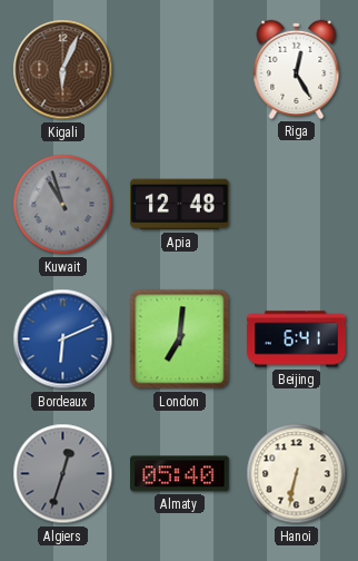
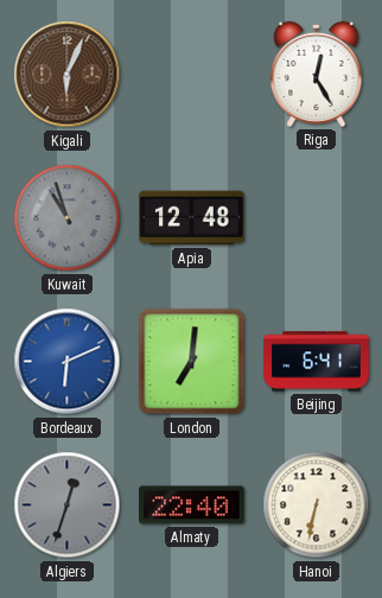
Almaty: 05:40 -> 22:40 (192, 505)
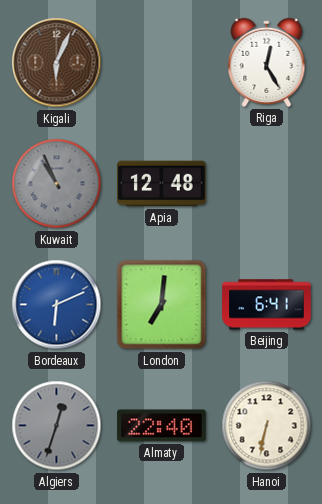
Kuwait: 10:57 -> 10:56 (57, 184)
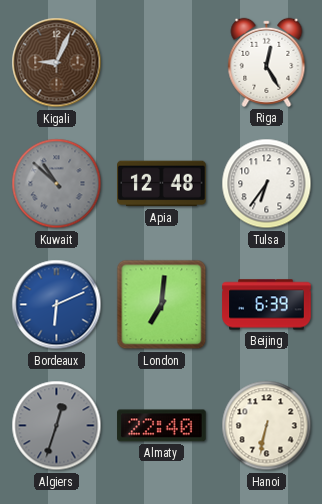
Kigali: 6:04 -> 9:04 (57, 63)
Kuwait: 10:56 -> 10:52 (57, 184)
Tulsa: none -> 6:36 (267, 184)
Beijing: 6:41 -> 6:39 (267, 305)
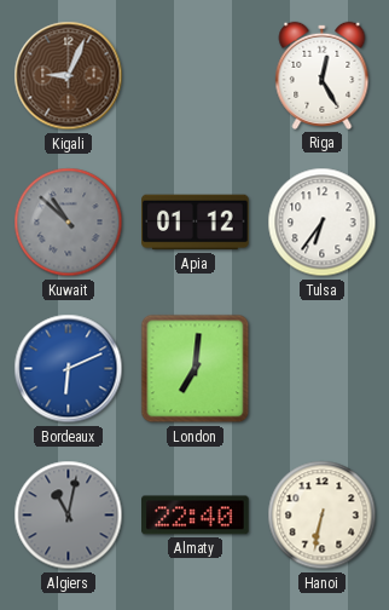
Apia: 12:48 -> 01:12 (196, 223)
Beijing: 6:39 -> none (267, 305)
Algiers: 12:33 -> 11:02 (69, 516)
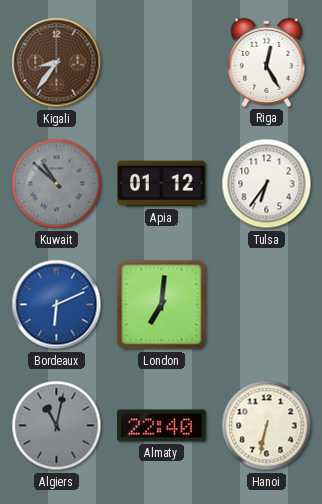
Kigali: 9:04 -> 8:36 (57, 63)
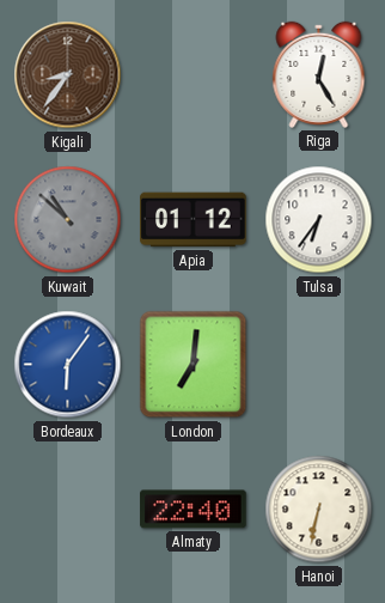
Bordeaux: 6:11 -> 6:06 (68, 365)
Algiers: 11:02 -> none (57, 426)
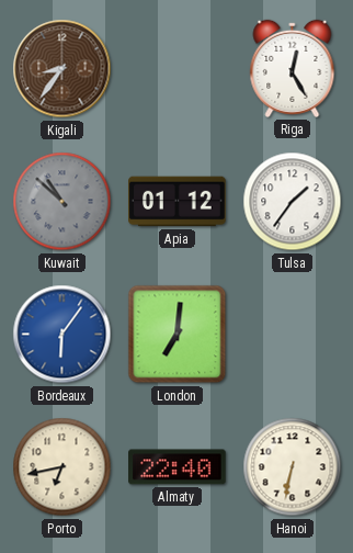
Tulsa: 6:36 -> 1:36 (293, 202)
Porto: none -> 6:43 (62, 467)
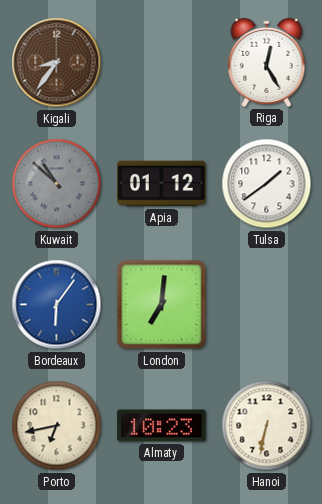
Tulsa: 1:36 -> 1:39 (267, 184)
Almaty: 22:40 -> 10:23 (162, 426)
